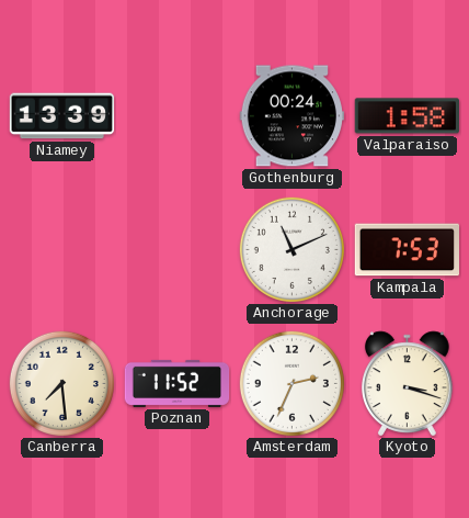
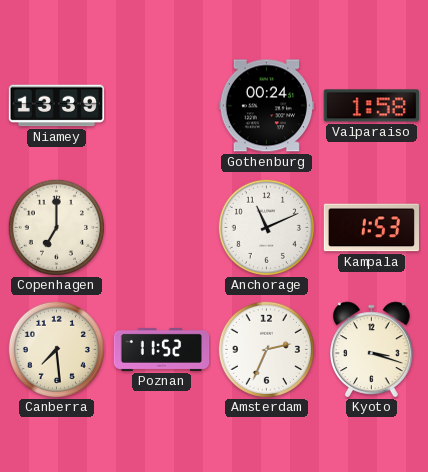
Copenhagen: none -> 7:00 (56, 227)
Kampala: 7:53 -> 1:53 (371, 228)
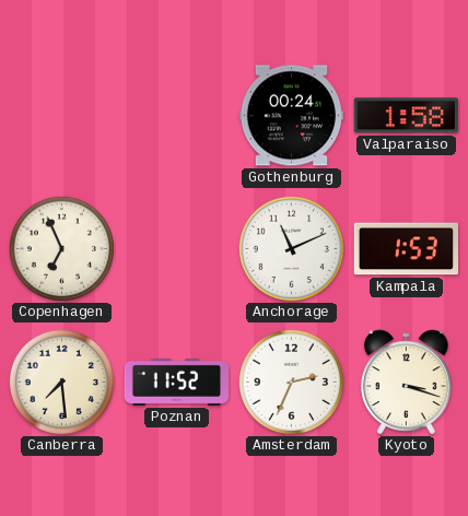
Niamey: 13:39 -> none (57, 106)
Copenhagen: 7:00 -> 6:56 (61, 248)
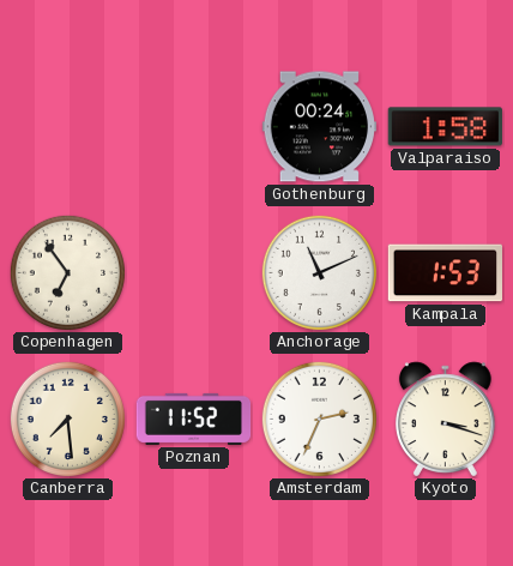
Copenhagen: 6:56 -> 6:54 (67, 272)
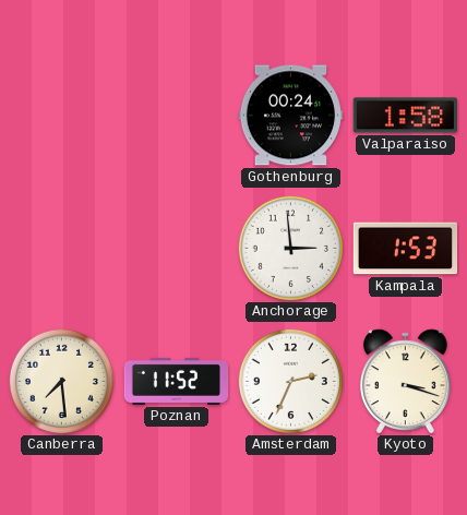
Copenhagen: 6:54 -> none (67, 272)
Anchorage: 11:11 -> 2:59 (290, 248)
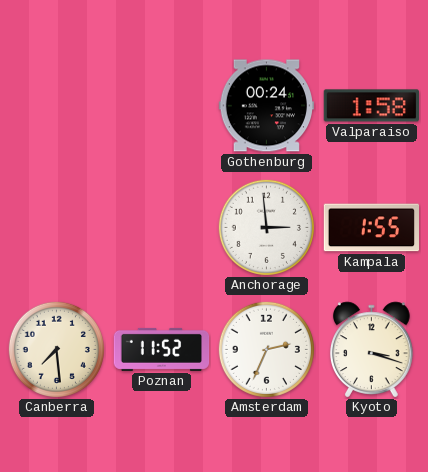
Kampala: 1:53 -> 1:55 (371, 228)
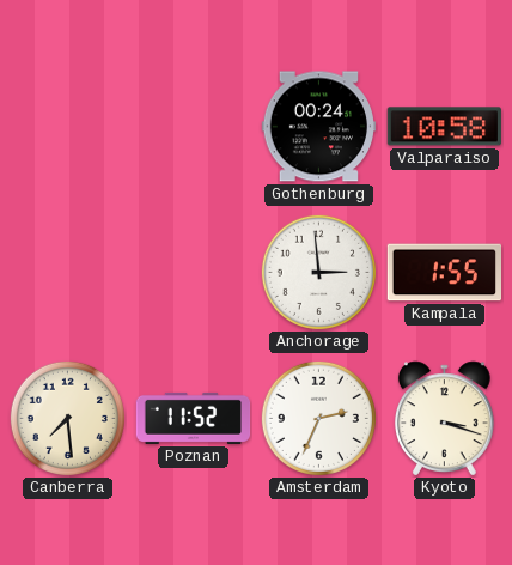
Valparaiso: 1:58 -> 10:58 (444, 127)
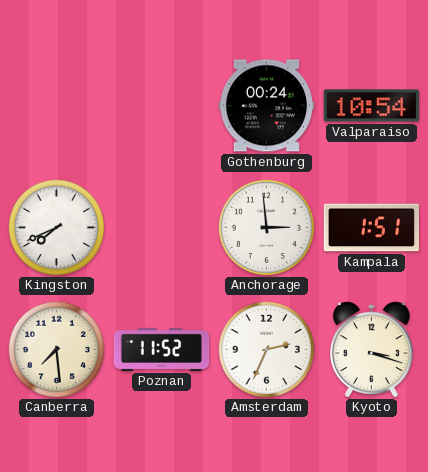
Valparaiso: 10:58 -> 10:54 (371, 106)
Kingston: none -> 7:41 (56, 227)
Kampala: 1:55 -> 1:51 (371, 228)
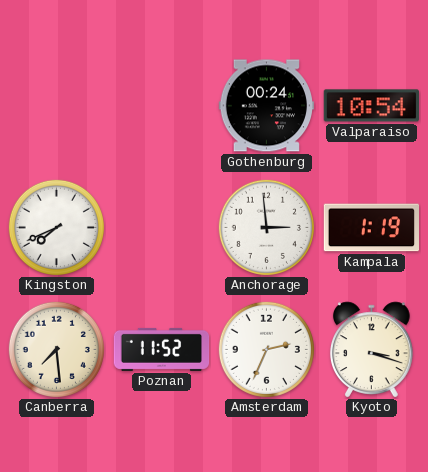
Kampala: 1:51 -> 1:19 (371, 228)
